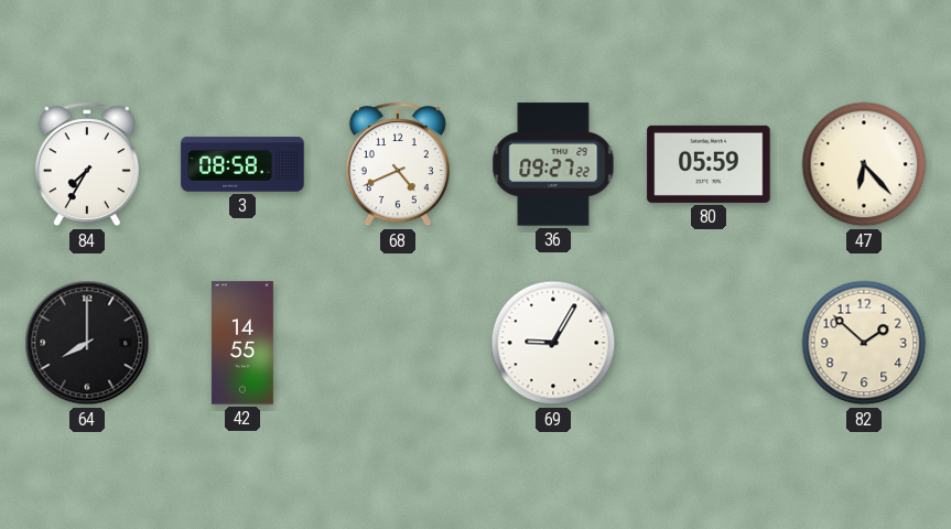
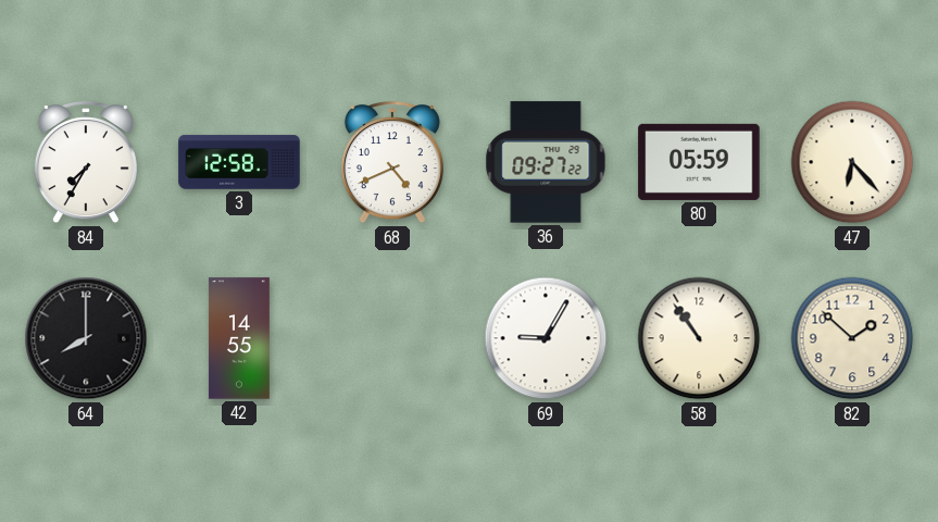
3: 08:58 -> 12:58 (239, 162)
58: none -> 10:54 (699, 338)
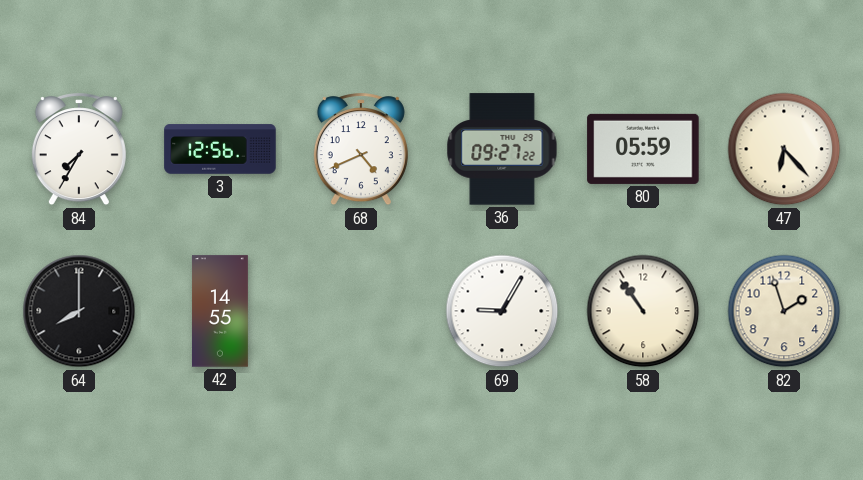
3: 12:58 -> 12:56 (220, 149)
82: 1:52 -> 1:57 (784, 311)
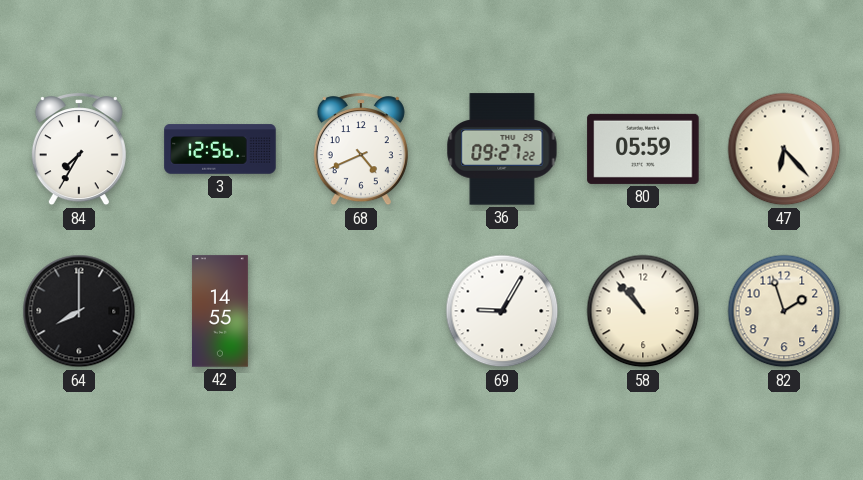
58: 10:54 -> 10:53 (643, 311)
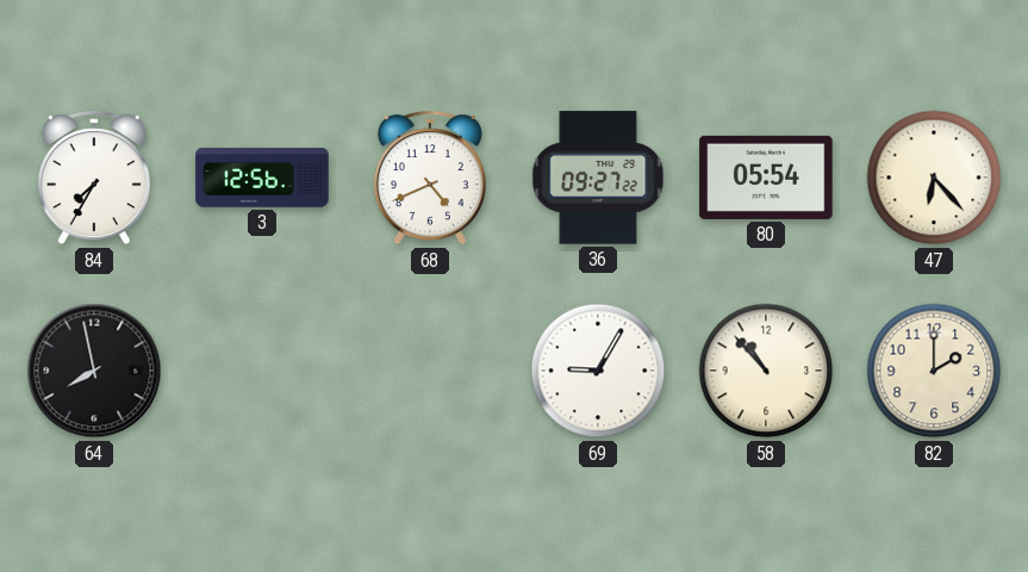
80: 05:59 -> 05:54 (766, 178)
64: 8:00 -> 7:58 (94, 371)
42: 14:55 -> none (220, 311)
82: 1:57 -> 2:00 (934, 371)
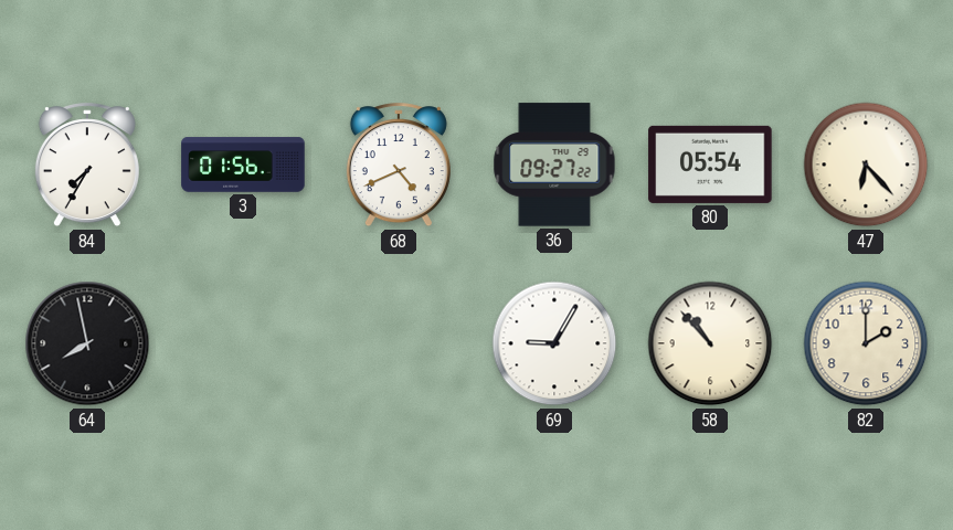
3: 12:56 -> 01:56 (243, 165)
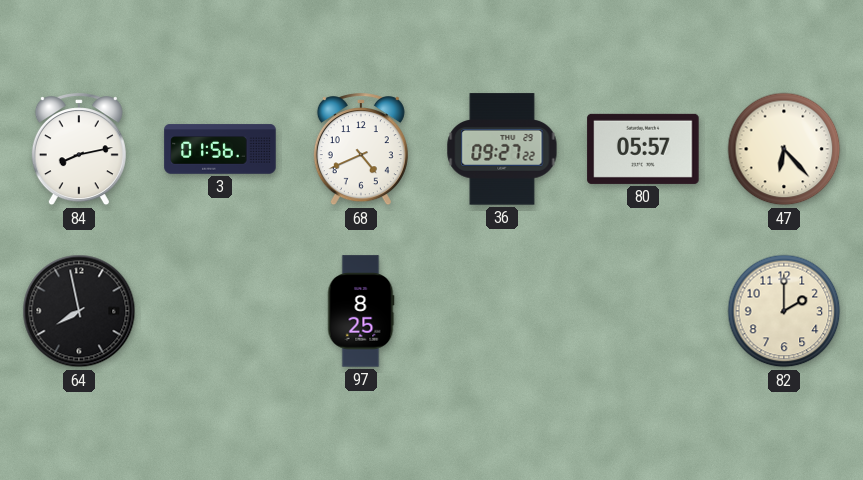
84: 7:35 -> 8:13 (79, 150)
80: 05:54 -> 05:57 (643, 149)
97: none -> 8:25 (361, 311)
69: 9:05 -> none (554, 343)
58: 10:53 -> none (710, 343)
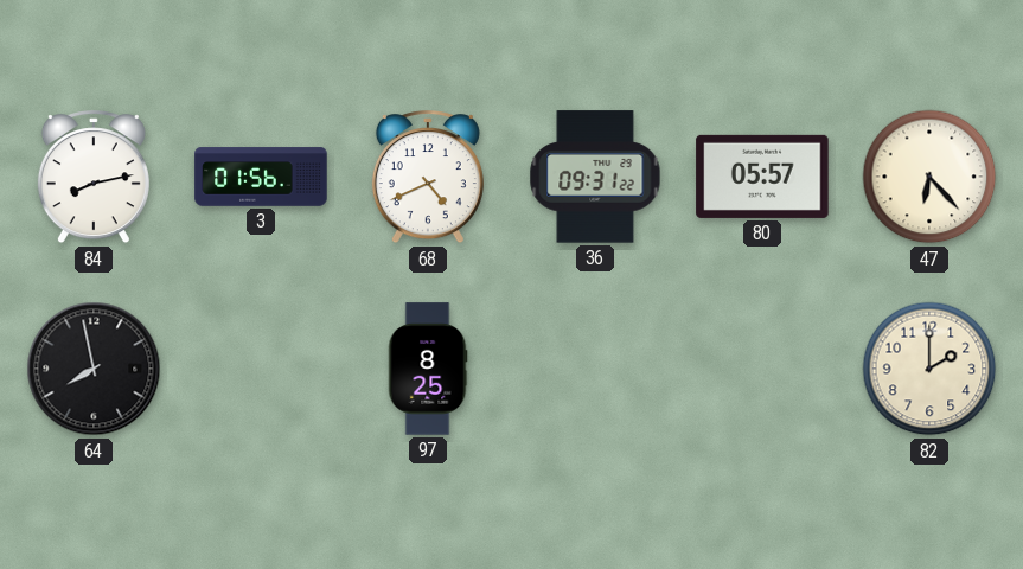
36: 09:27 -> 09:31 (595, 177)
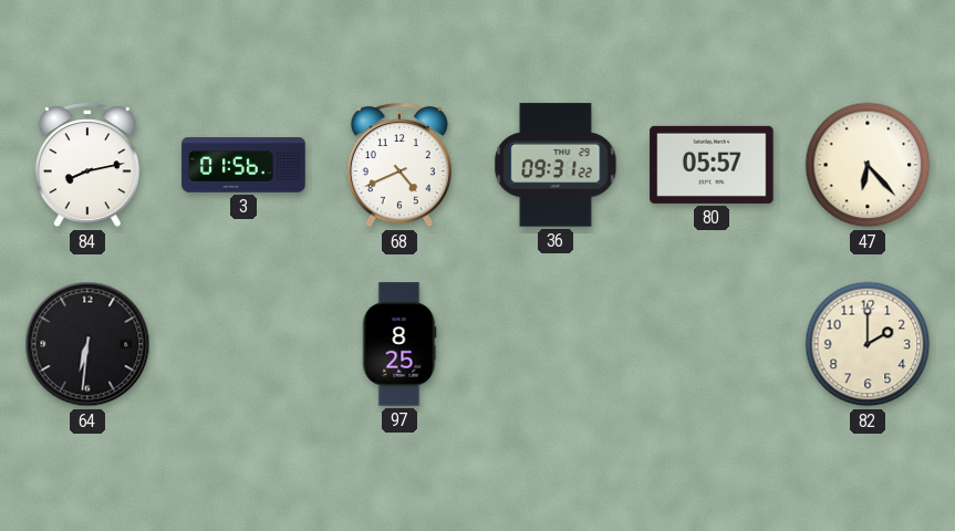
64: 7:58 -> 6:31 (87, 344)
